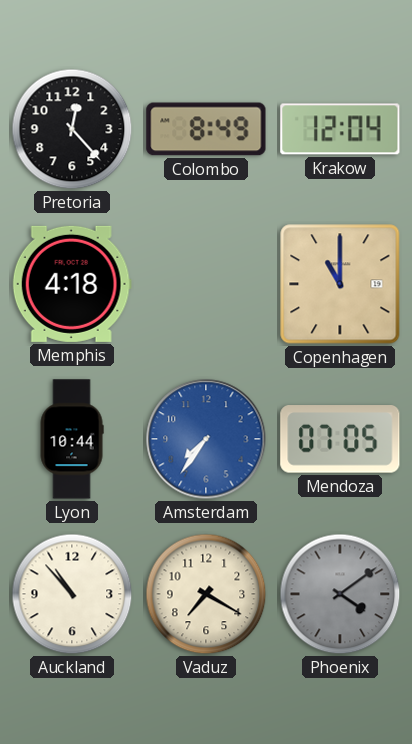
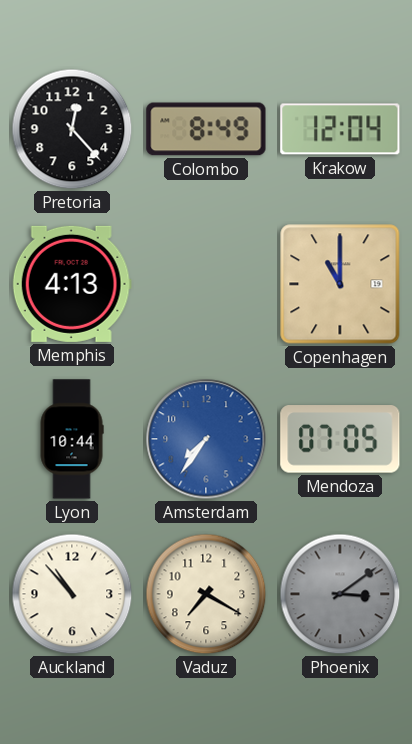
Memphis: 4:18 -> 4:13 (72, 284)
Phoenix: 4:09 -> 3:09 (340, 594)
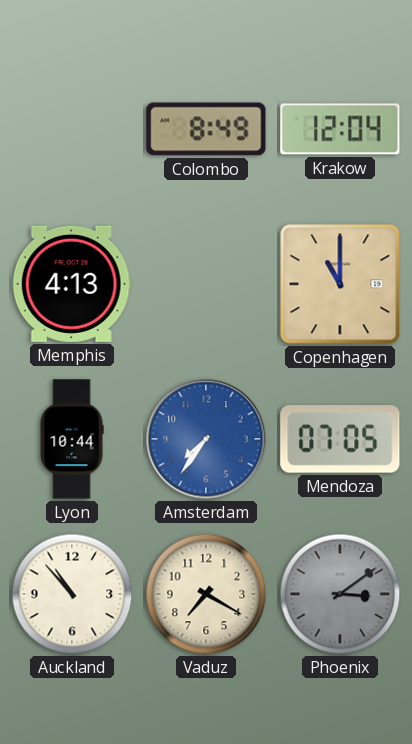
Pretoria: 12:23 -> none (72, 129)
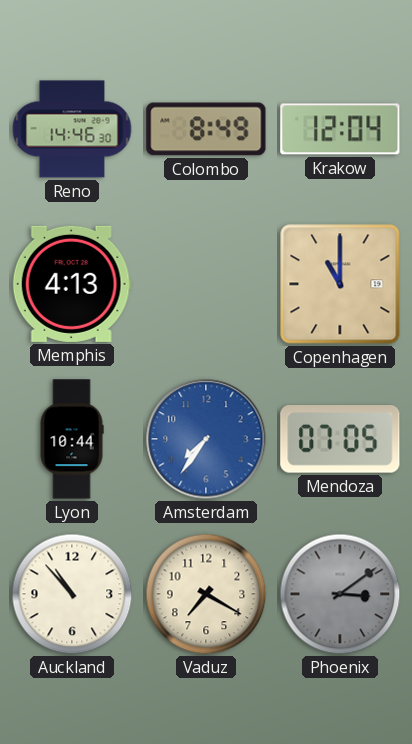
Reno: none -> 14:46 (72, 129)
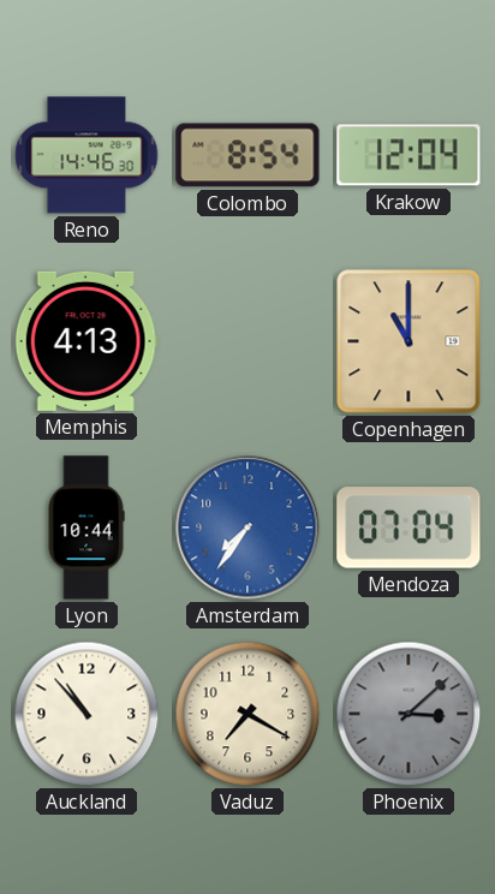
Colombo: 8:49 -> 8:54 (247, 155)
Mendoza: 07:05 -> 07:04 (408, 528)
Phoenix: 3:09 -> 3:08 (408, 714)
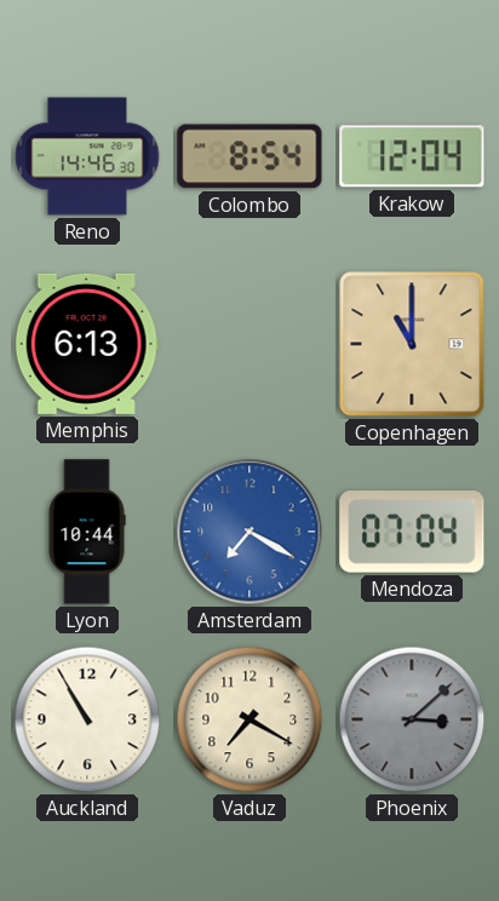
Memphis: 4:13 -> 6:13 (87, 344)
Amsterdam: 7:36 -> 7:20 (249, 532)
Auckland: 10:53 -> 10:55 (87, 719)
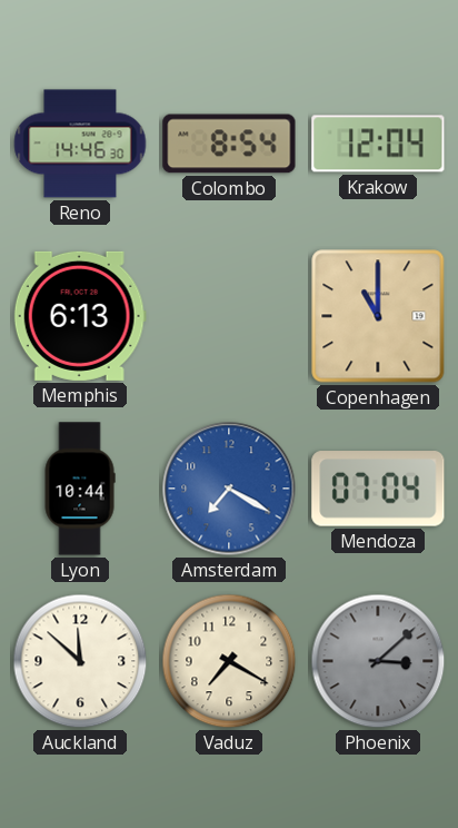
Auckland: 10:55 -> 11:52 (80, 661)
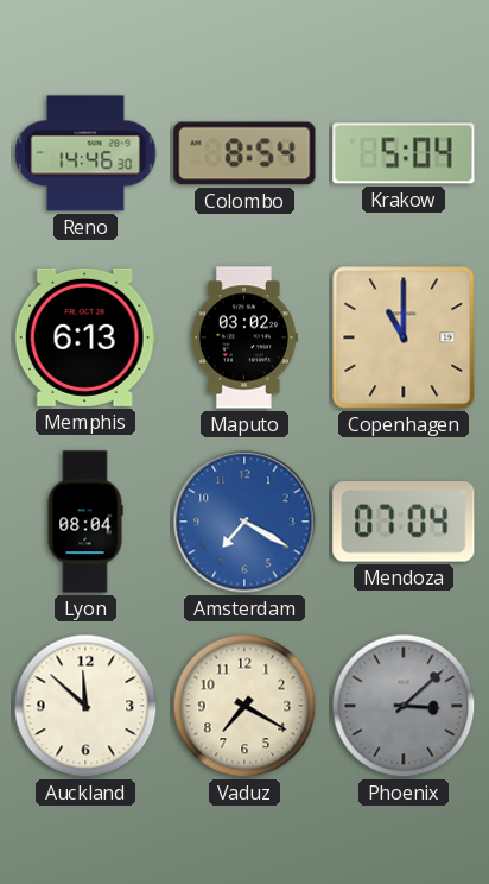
Krakow: 12:04 -> 5:04 (404, 153)
Maputo: none -> 03:02 (244, 337)
Lyon: 10:44 -> 08:04 (85, 522)
